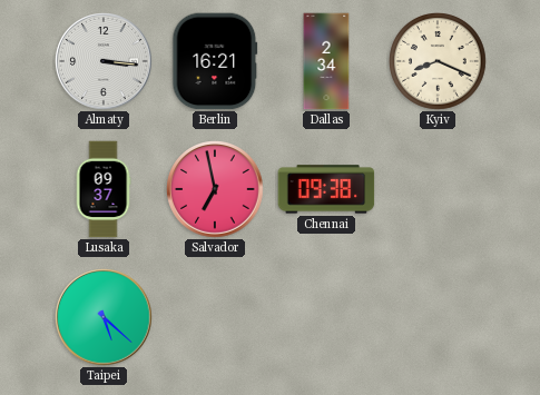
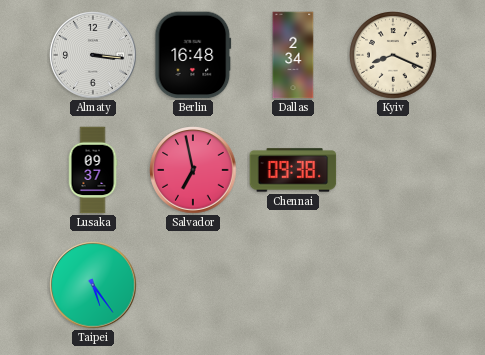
Berlin: 16:21 -> 16:48 (193, 55)
Taipei: 5:22 -> 5:24 (93, 285)
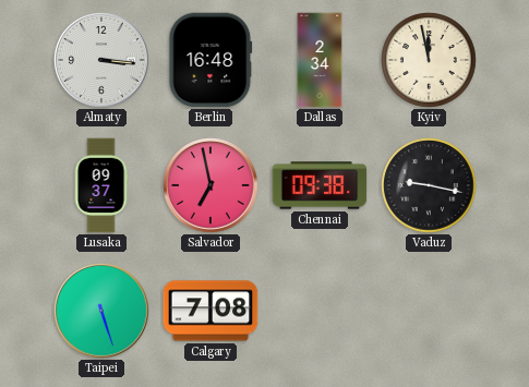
Kyiv: 8:19 -> 11:58 (430, 61)
Vaduz: none -> 9:17 (430, 186)
Taipei: 5:24 -> 5:27 (101, 311)
Calgary: none -> 7:08 (211, 311)
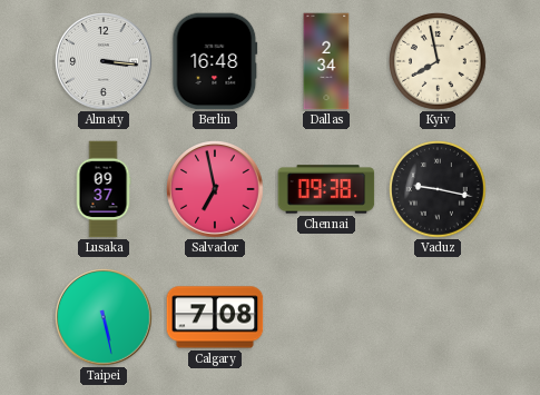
Kyiv: 11:58 -> 7:58 (439, 62)
Taipei: 5:27 -> 5:28 (104, 317)
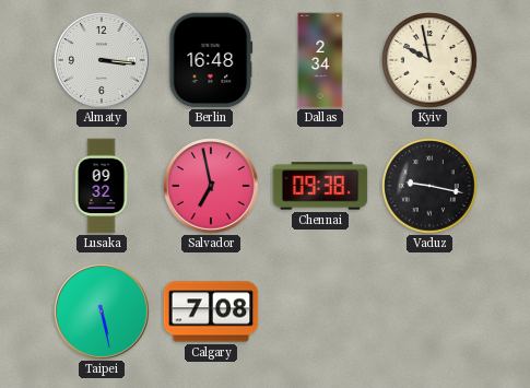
Kyiv: 7:58 -> 9:58 (431, 61)
Lusaka: 09:37 -> 09:32 (102, 186)
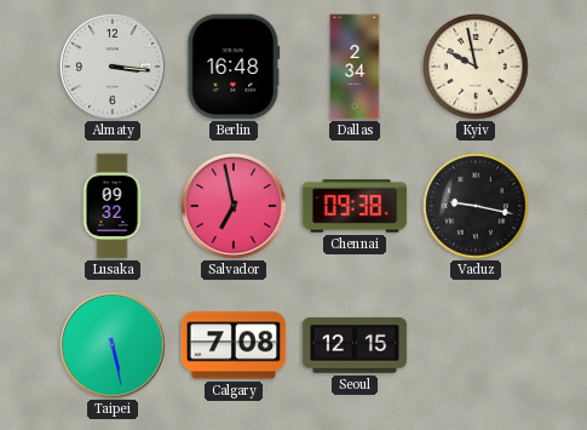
Seoul: none -> 12:15 (355, 345)
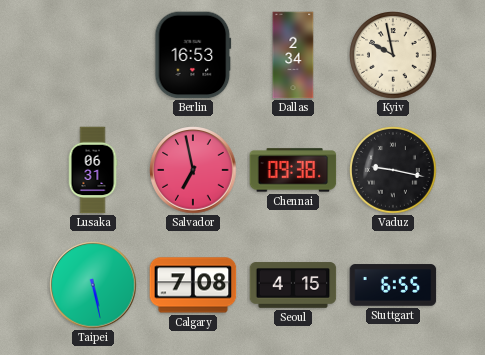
Almaty: 3:16 -> none (113, 67)
Berlin: 16:48 -> 16:53 (193, 55)
Lusaka: 09:32 -> 06:31 (93, 170)
Seoul: 12:15 -> 4:15 (293, 285)
Stuttgart: none -> 6:55 (393, 285)
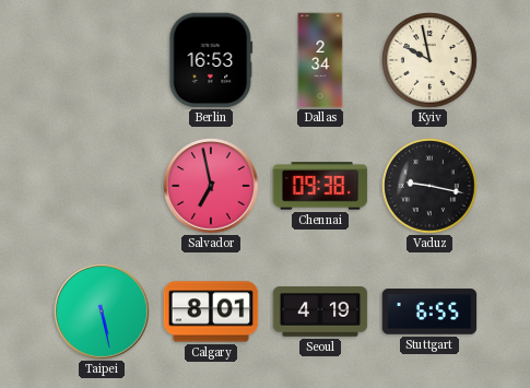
Lusaka: 06:31 -> none (93, 170)
Calgary: 7:08 -> 8:01 (211, 311)
Seoul: 4:15 -> 4:19 (320, 311)
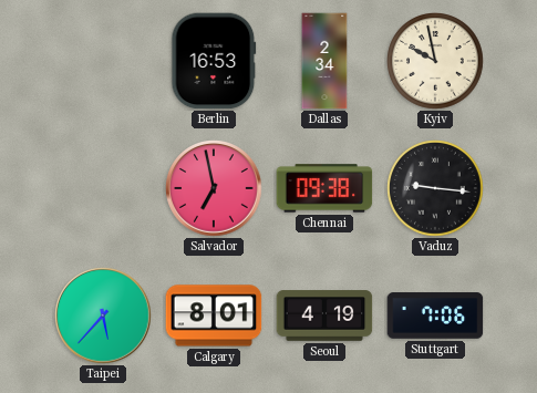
Vaduz: 9:17 -> 9:16 (436, 189)
Taipei: 5:28 -> 5:37 (103, 316)
Stuttgart: 6:55 -> 7:06 (435, 316)
